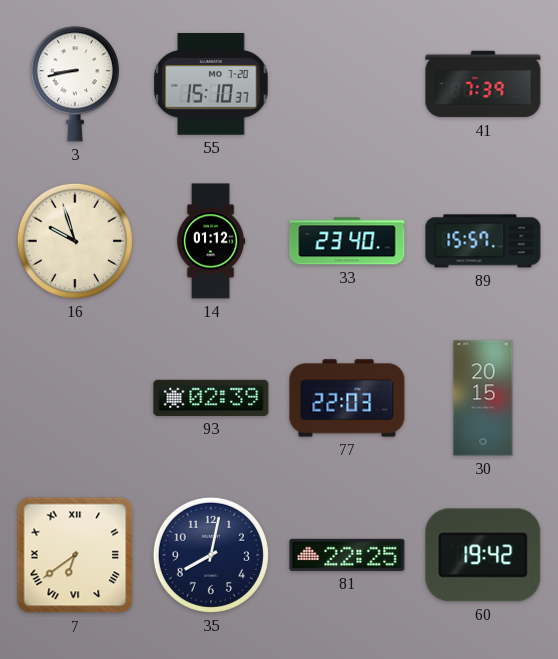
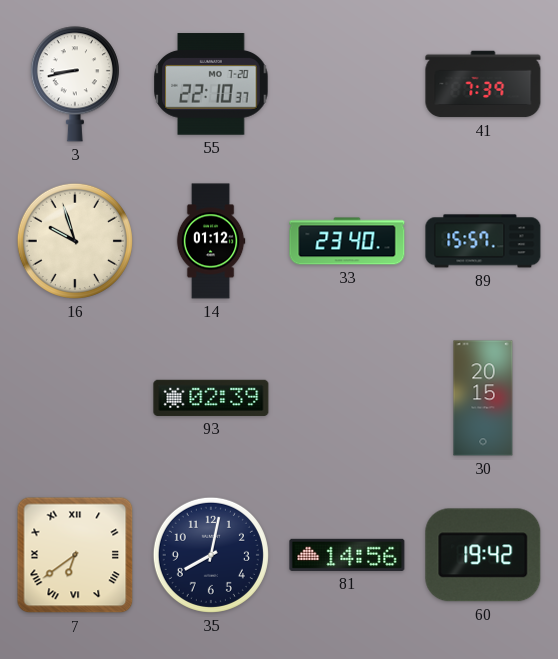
55: 15:10 -> 22:10 (211, 84)
77: 22:03 -> none (347, 398)
81: 22:25 -> 14:56 (347, 555)
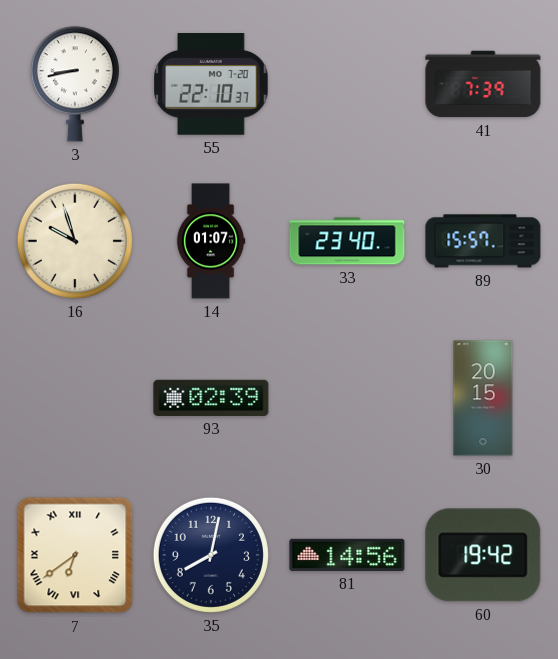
14: 01:12 -> 01:07 (211, 241)
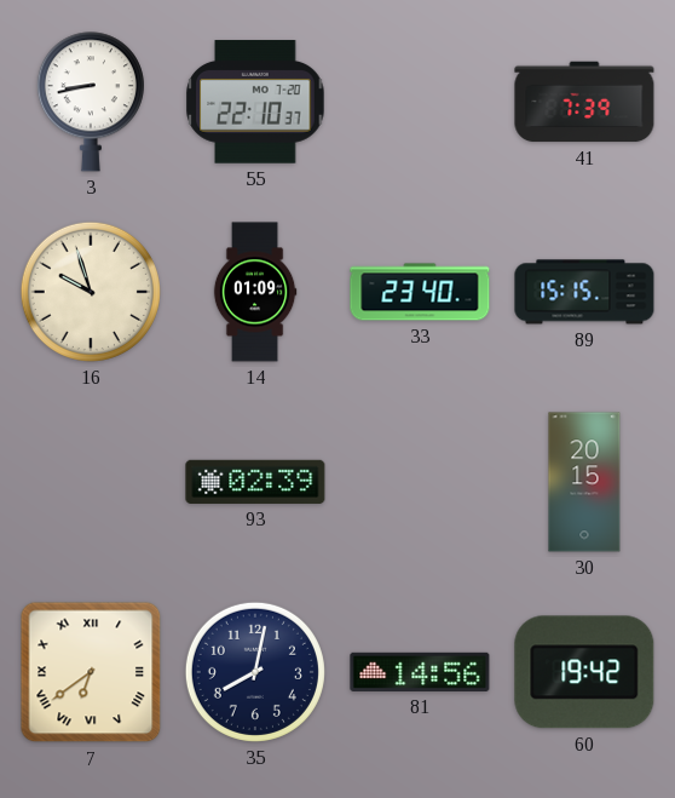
14: 01:07 -> 01:09 (255, 292)
89: 15:57 -> 15:15 (584, 292)
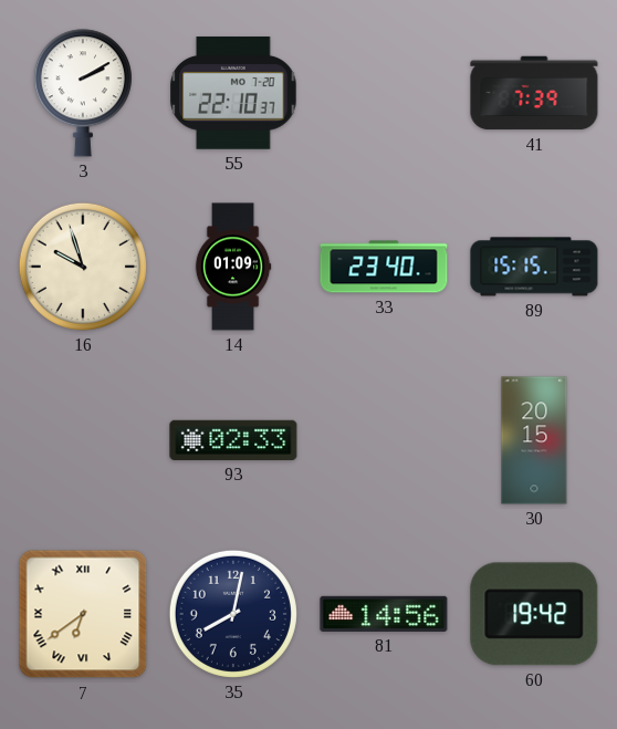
3: 8:43 -> 2:10 (83, 93)
93: 02:39 -> 02:33 (233, 440)
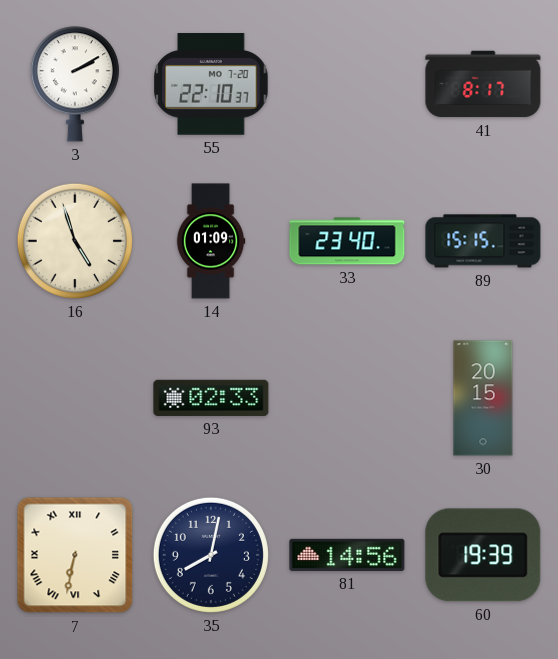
41: 7:39 -> 8:17 (483, 84)
16: 9:57 -> 4:57 (75, 241)
7: 6:39 -> 6:32 (75, 555)
60: 19:42 -> 19:39 (483, 555)
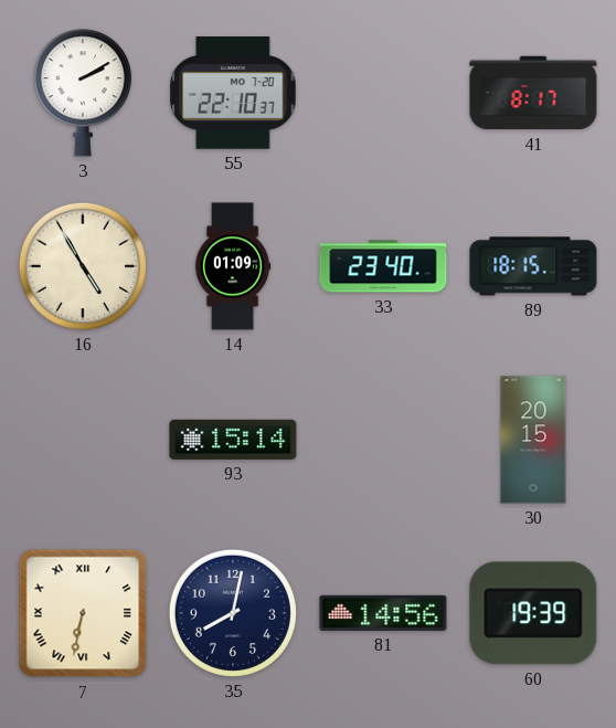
16: 4:57 -> 4:55 (83, 266)
89: 15:15 -> 18:15 (533, 266)
93: 02:33 -> 15:14 (233, 440)
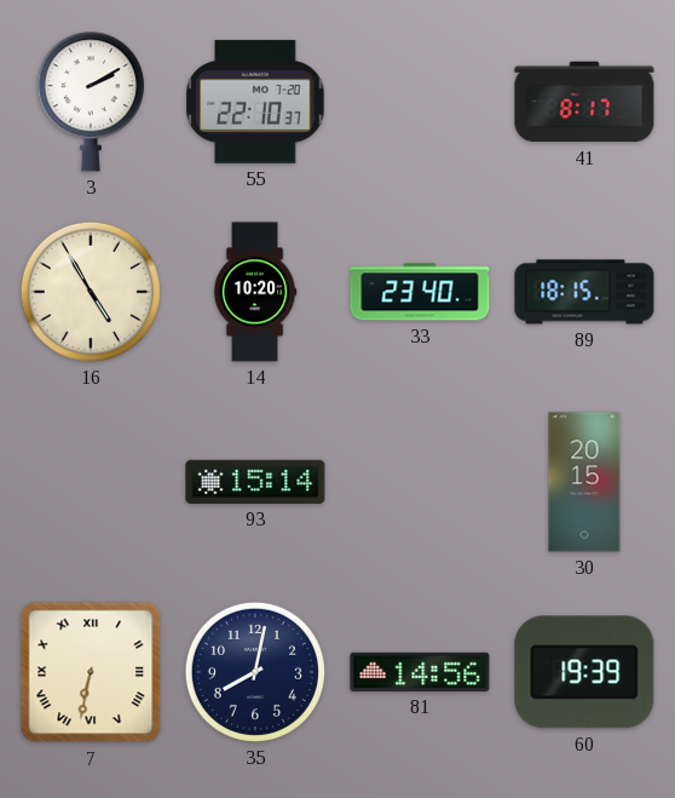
14: 01:09 -> 10:20 (255, 292)
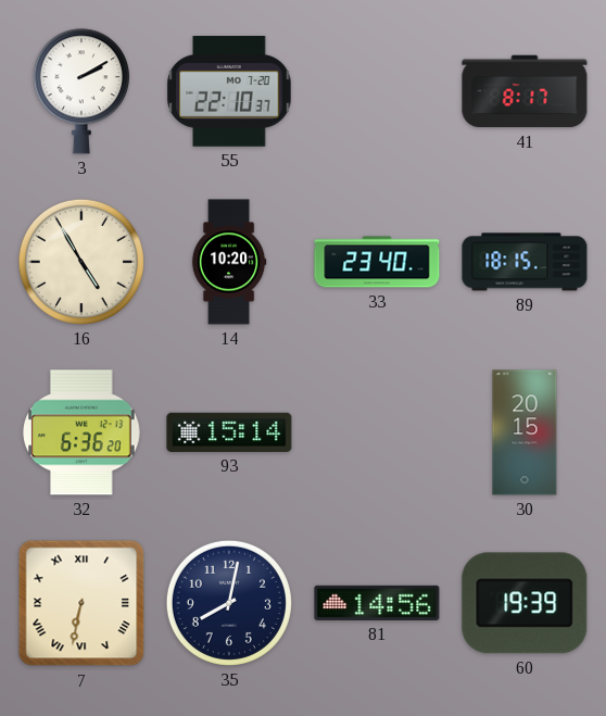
32: none -> 6:36 (81, 432)
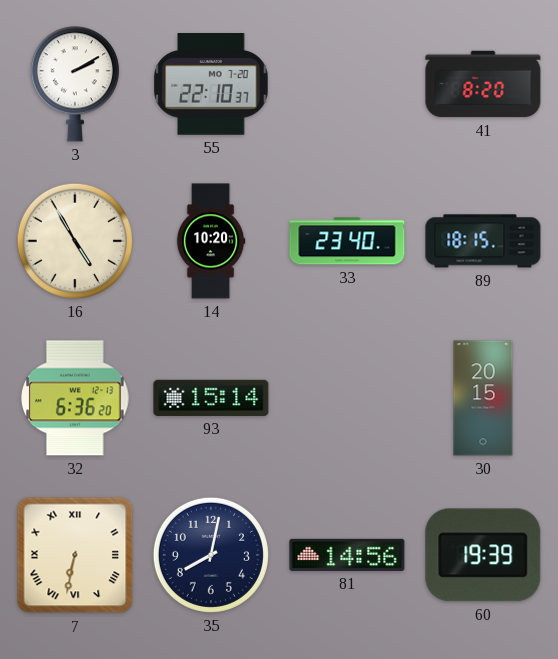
41: 8:17 -> 8:20 (483, 84)
